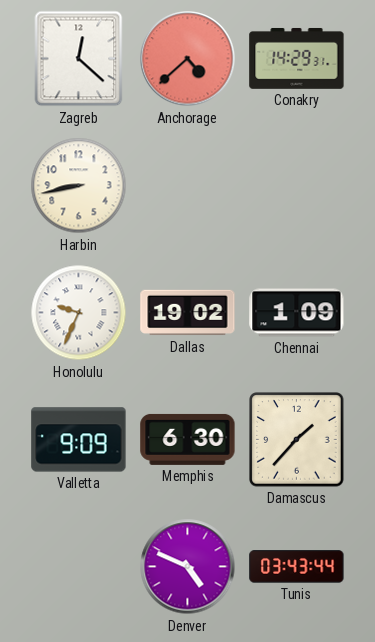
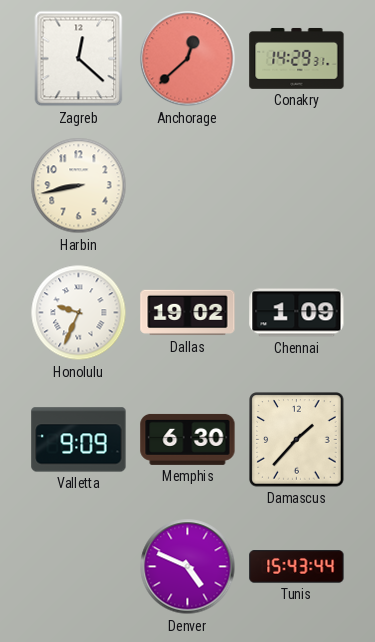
Anchorage: 4:38 -> 12:38 (188, 59)
Tunis: 03:43 -> 15:43 (297, 567)
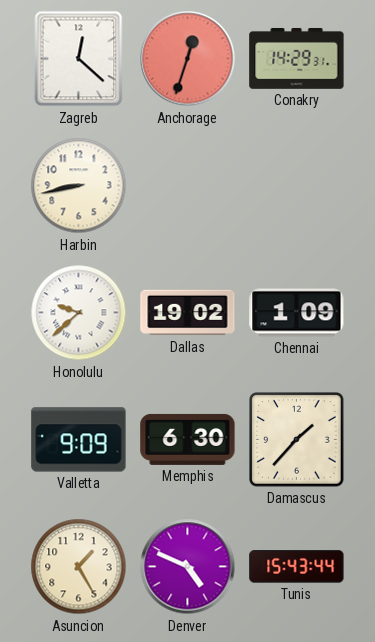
Anchorage: 12:38 -> 12:33 (188, 59)
Honolulu: 9:34 -> 9:38 (79, 313)
Asuncion: none -> 1:25 (79, 567)
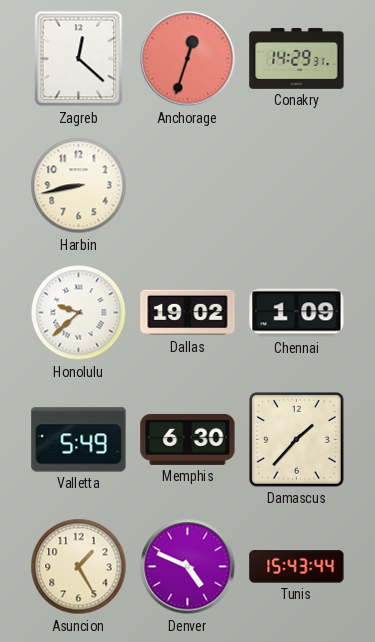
Valletta: 9:09 -> 5:49 (79, 440)
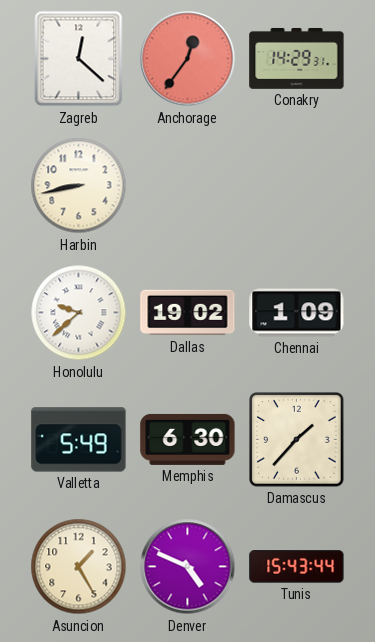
Anchorage: 12:33 -> 12:36 (188, 59)
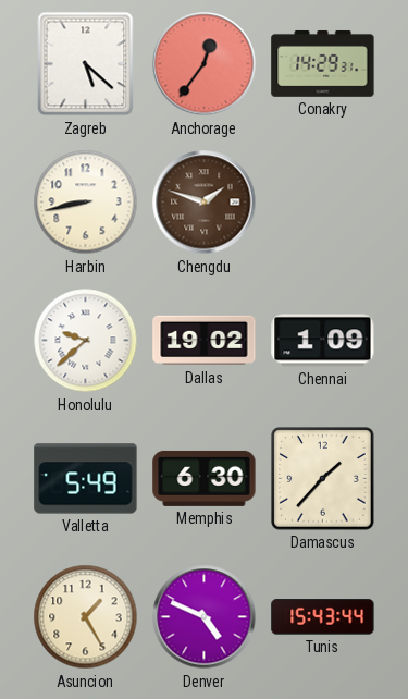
Zagreb: 12:22 -> 5:22 (86, 64)
Chengdu: none -> 1:48 (205, 203)
